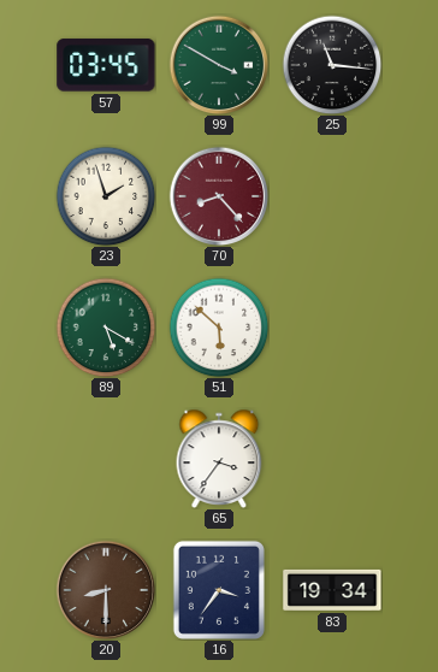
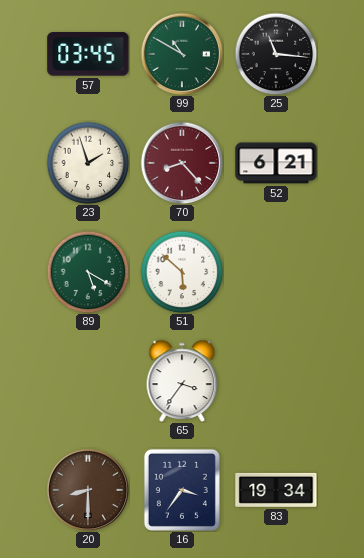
99: 3:50 -> 10:50 (182, 54)
52: none -> 6:21 (276, 163)
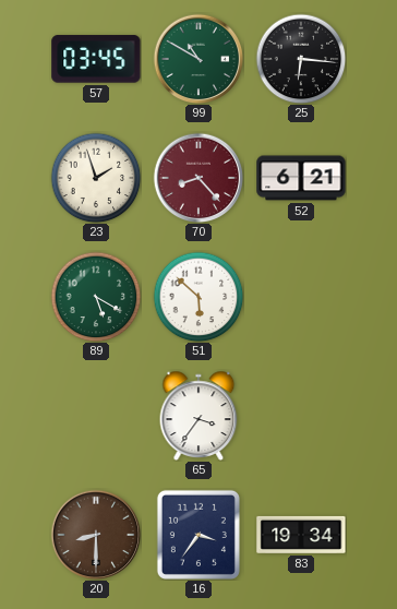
25: 11:16 -> 6:16 (301, 59)
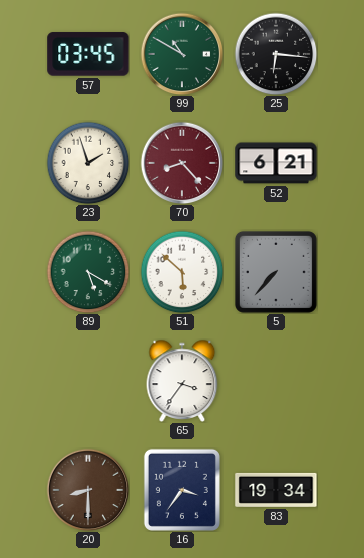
5: none -> 7:37 (276, 272)
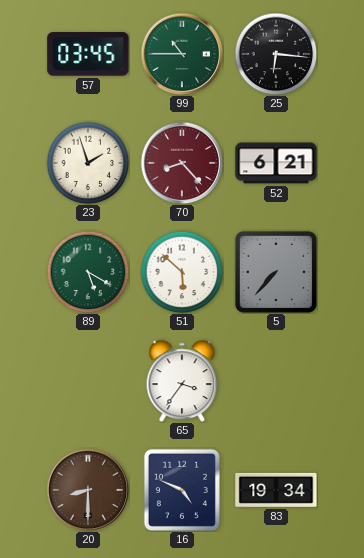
99: 10:50 -> 10:45 (182, 54)
16: 3:36 -> 4:49 (182, 490)
